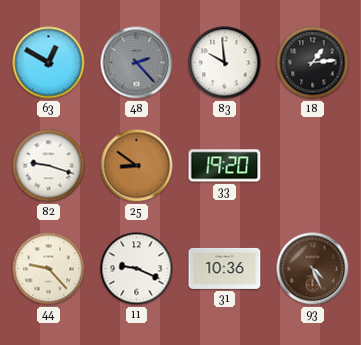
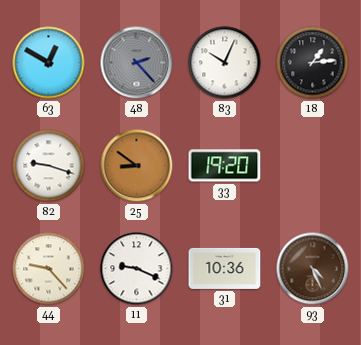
83: 9:59 -> 10:04 (225, 63)
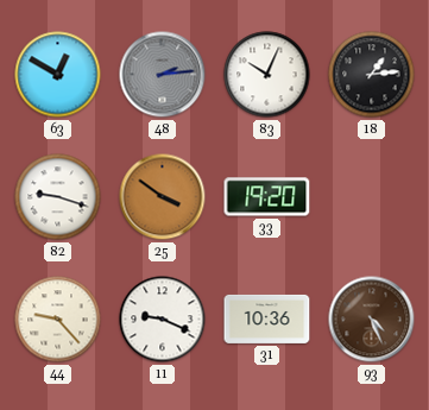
48: 2:23 -> 2:14 (163, 75)
25: 8:51 -> 3:51 (163, 197)
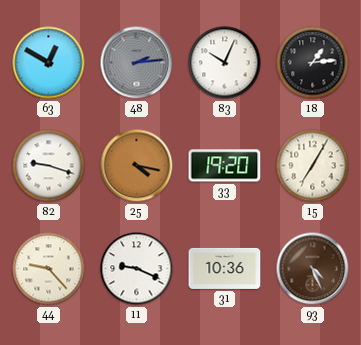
25: 3:51 -> 4:17 (137, 166)
15: none -> 7:05 (313, 166)
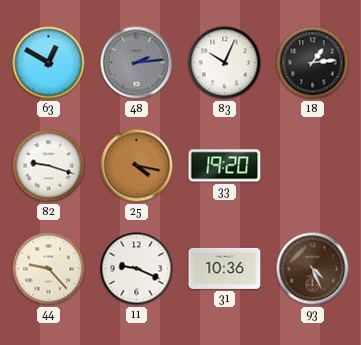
15: 7:05 -> none (313, 166)
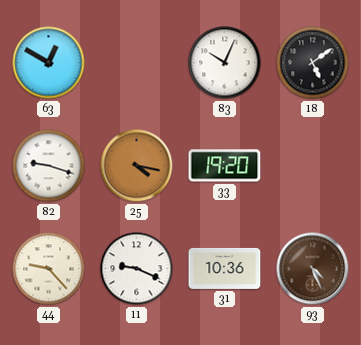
48: 2:14 -> none (137, 63)
18: 1:14 -> 5:09 (313, 63)
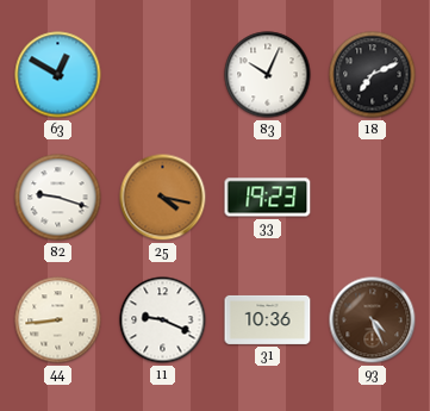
18: 5:09 -> 7:11 (373, 75)
33: 19:20 -> 19:23 (268, 198)
44: 9:23 -> 8:44 (58, 320)
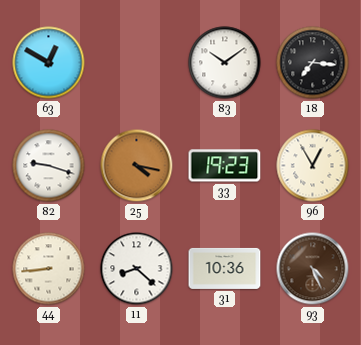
83: 10:04 -> 10:09 (225, 63)
18: 7:11 -> 7:16 (313, 63)
96: none -> 12:55 (313, 166)
11: 9:19 -> 8:22 (137, 269)
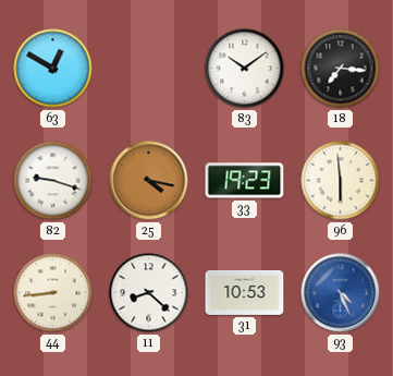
96: 12:55 -> 5:59 (341, 181)
31: 10:36 -> 10:53 (245, 292)
93 dial: brown -> blue (341, 293)
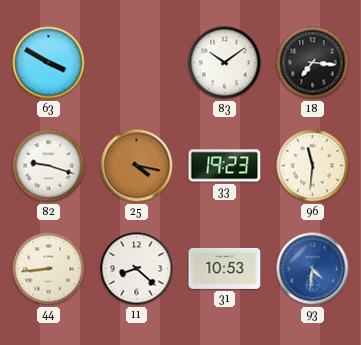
63: 12:50 -> 3:50 (49, 63)
96: 5:59 -> 11:31 (313, 166)
93: 4:26 -> 4:31 (313, 269)
